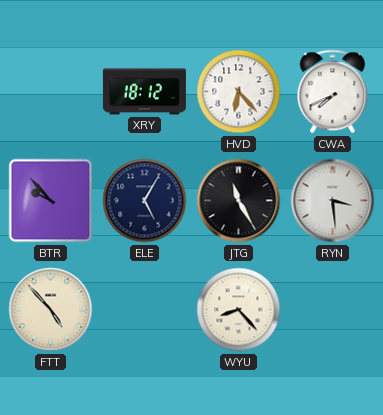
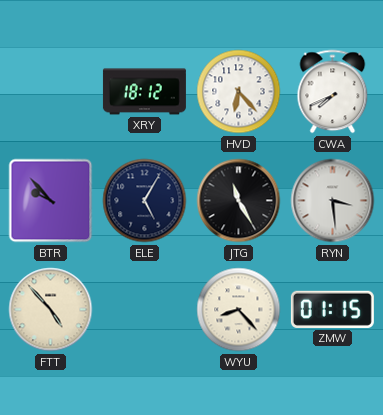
ZMW: none -> 01:15 (332, 309)
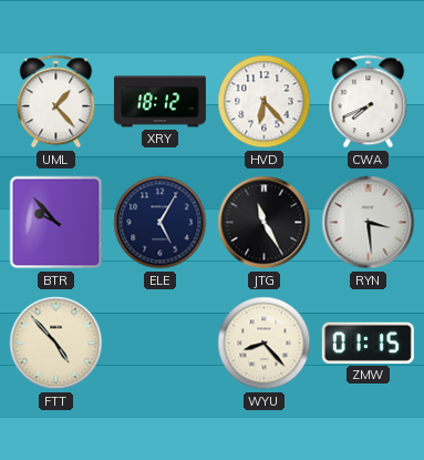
UML: none -> 1:23 (56, 102)
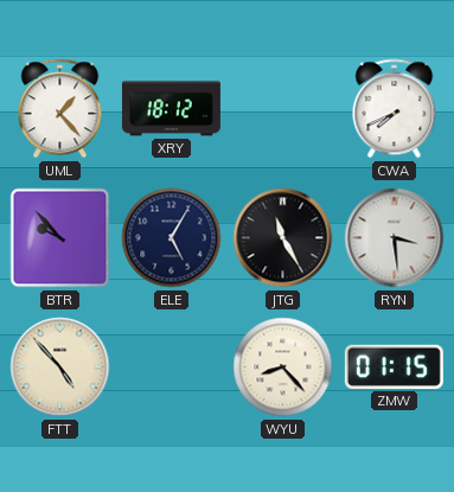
HVD: 6:23 -> none (265, 102)
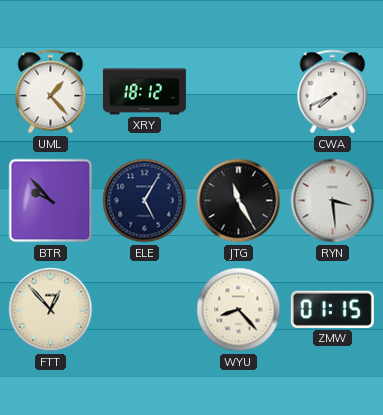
FTT: 4:53 -> 12:53 (51, 310)
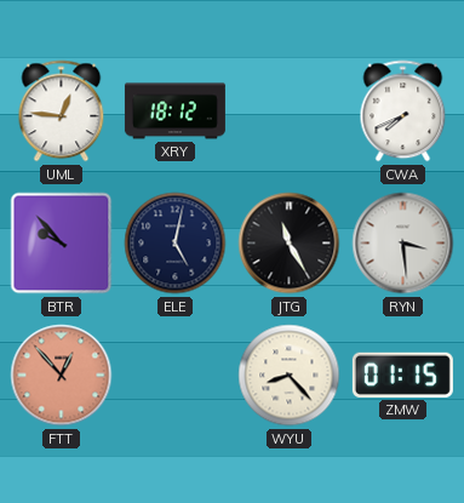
UML: 1:23 -> 12:46 (62, 112)
ELE: 5:05 -> 5:02 (176, 244)
FTT dial: cream -> salmon (62, 376)
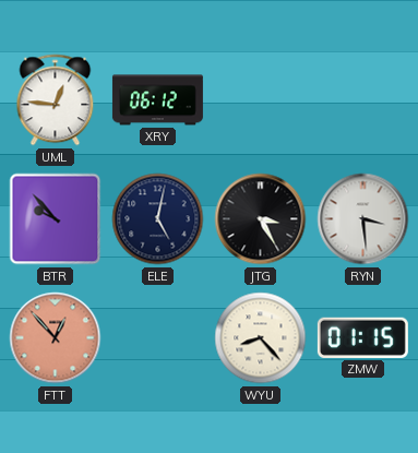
XRY: 18:12 -> 06:12 (157, 100)
CWA: 7:41 -> none (403, 112)
JTG: 11:25 -> 3:25 (261, 219)
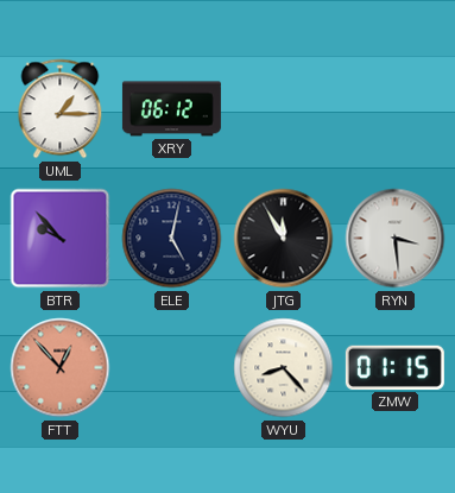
UML: 12:46 -> 1:15 (61, 109)
JTG: 3:25 -> 11:55 (284, 239)
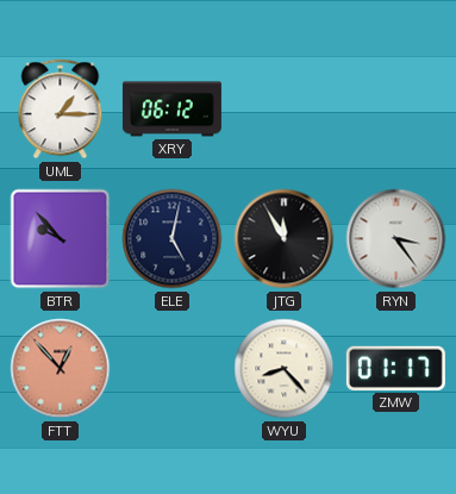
RYN: 3:29 -> 3:24 (396, 239)
ZMW: 01:15 -> 01:17 (395, 368)
